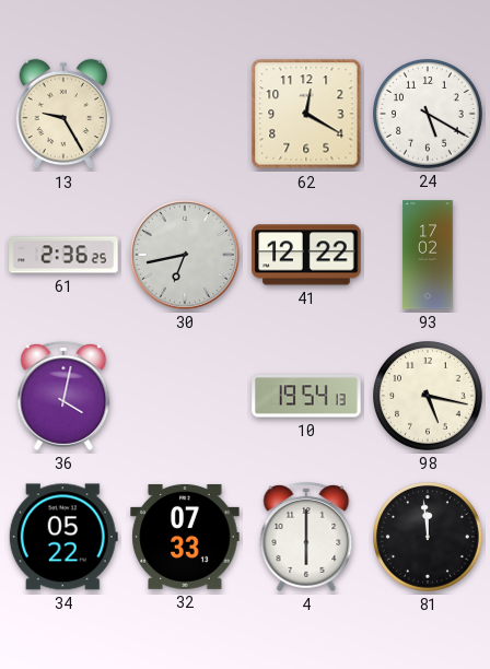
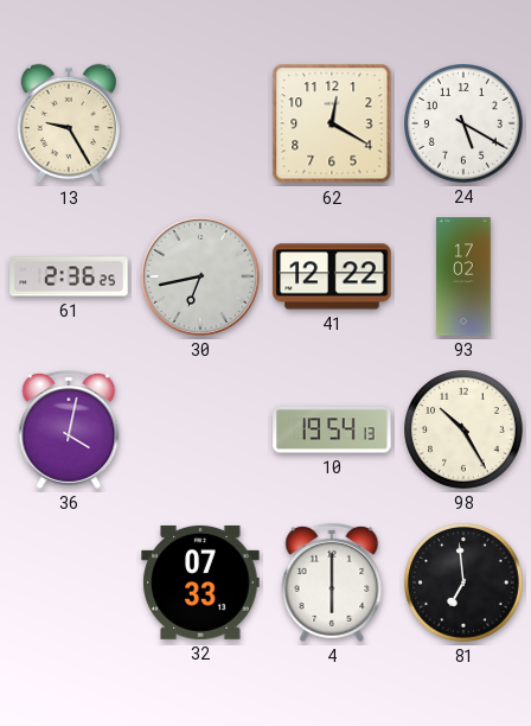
98: 5:17 -> 10:25 (465, 431)
34: 05:22 -> none (63, 537)
81: 11:59 -> 6:59 (465, 584)
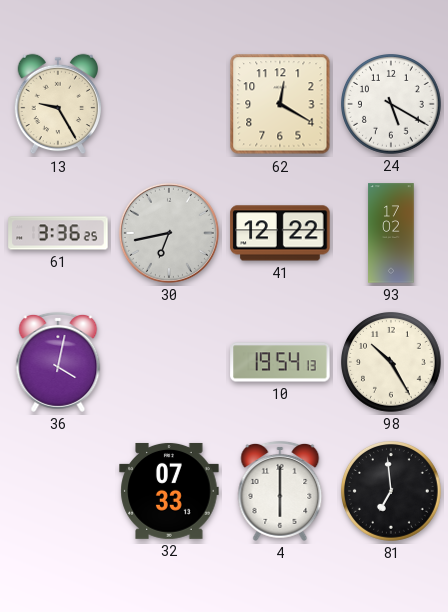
61: 2:36 -> 3:36 (58, 233)
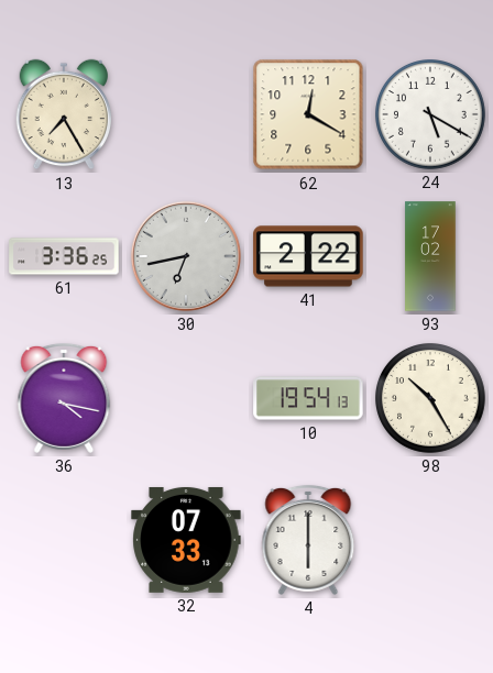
13: 9:25 -> 7:25 (63, 114)
41: 12:22 -> 2:22 (308, 256)
36: 4:02 -> 4:17 (64, 398)
81: 6:59 -> none (392, 492)
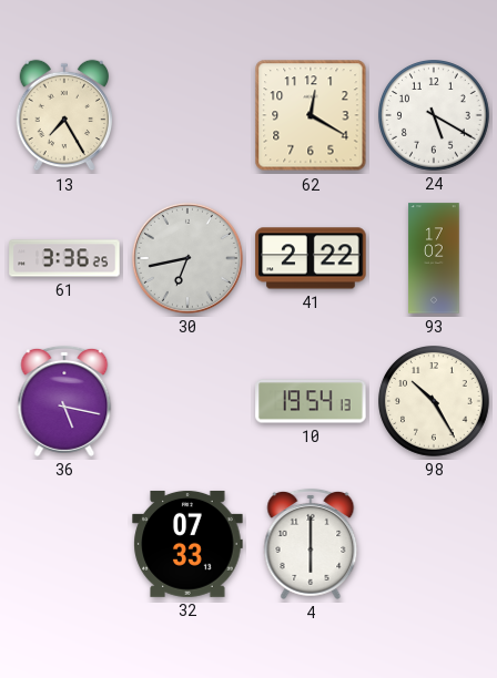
36: 4:17 -> 5:17 (64, 401)
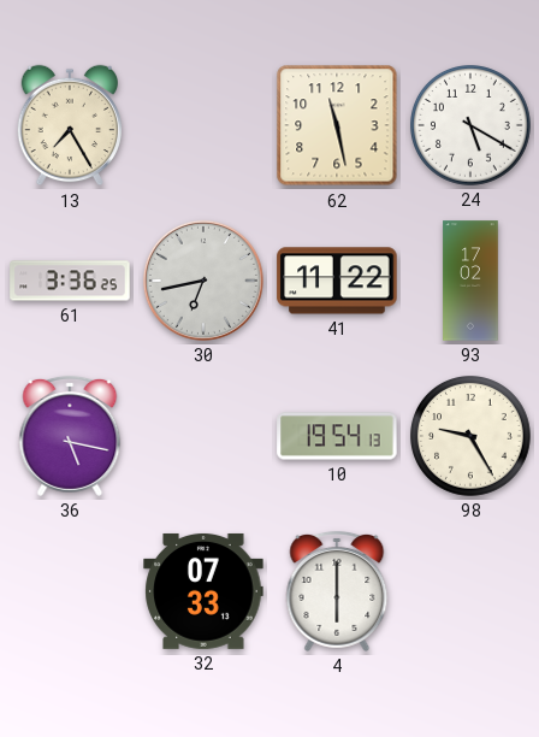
62: 12:20 -> 11:28 (337, 125)
41: 2:22 -> 11:22 (337, 281)
98: 10:25 -> 9:25 (472, 437)
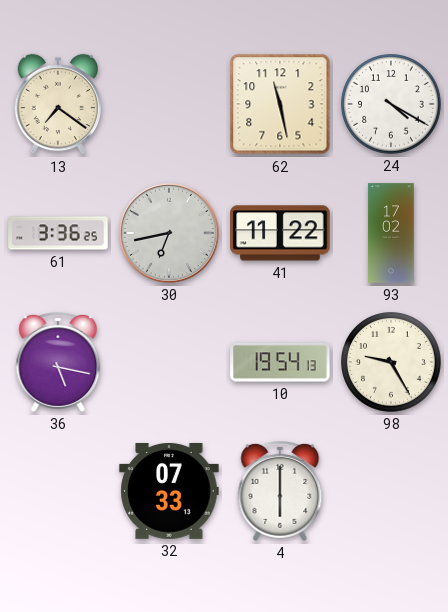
13: 7:25 -> 7:21 (57, 104)
24: 5:20 -> 4:20 (392, 105)
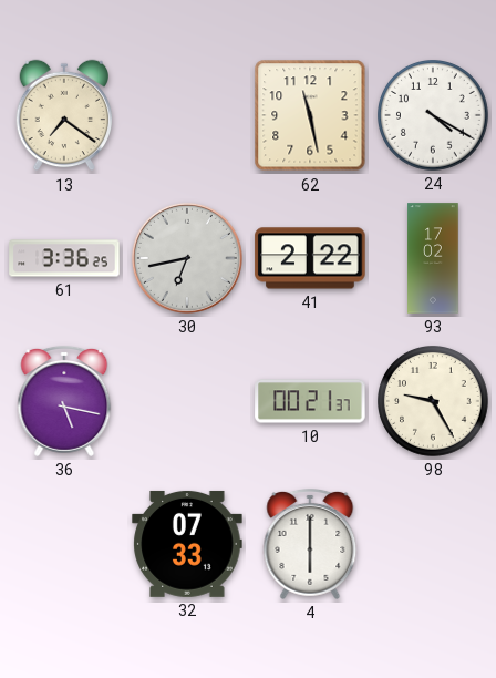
41: 11:22 -> 2:22 (310, 258)
10: 19:54 -> 00:21 (310, 401)
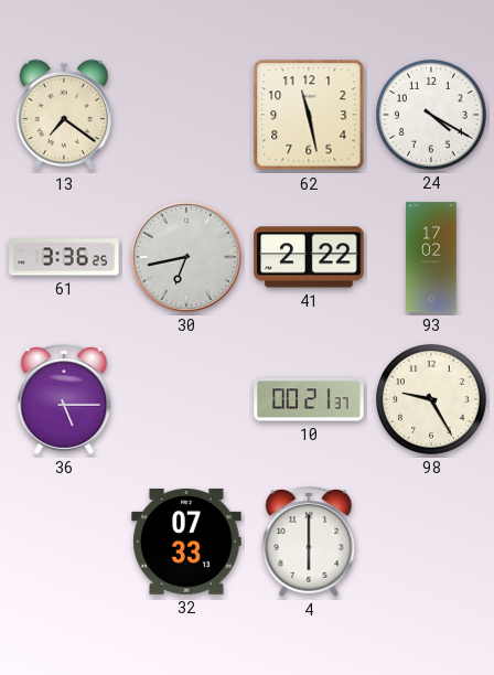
36: 5:17 -> 5:15 (64, 399)
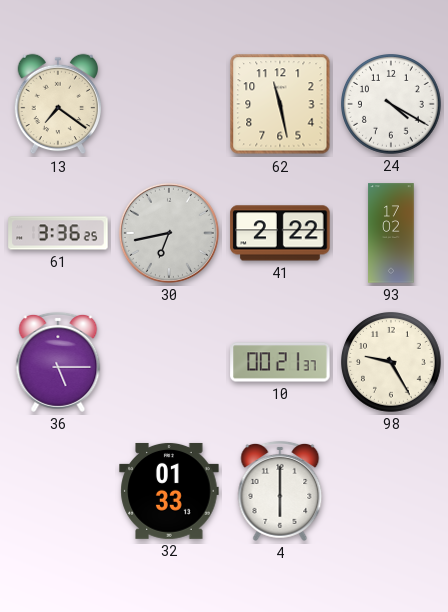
32: 07:33 -> 01:33 (169, 491)
